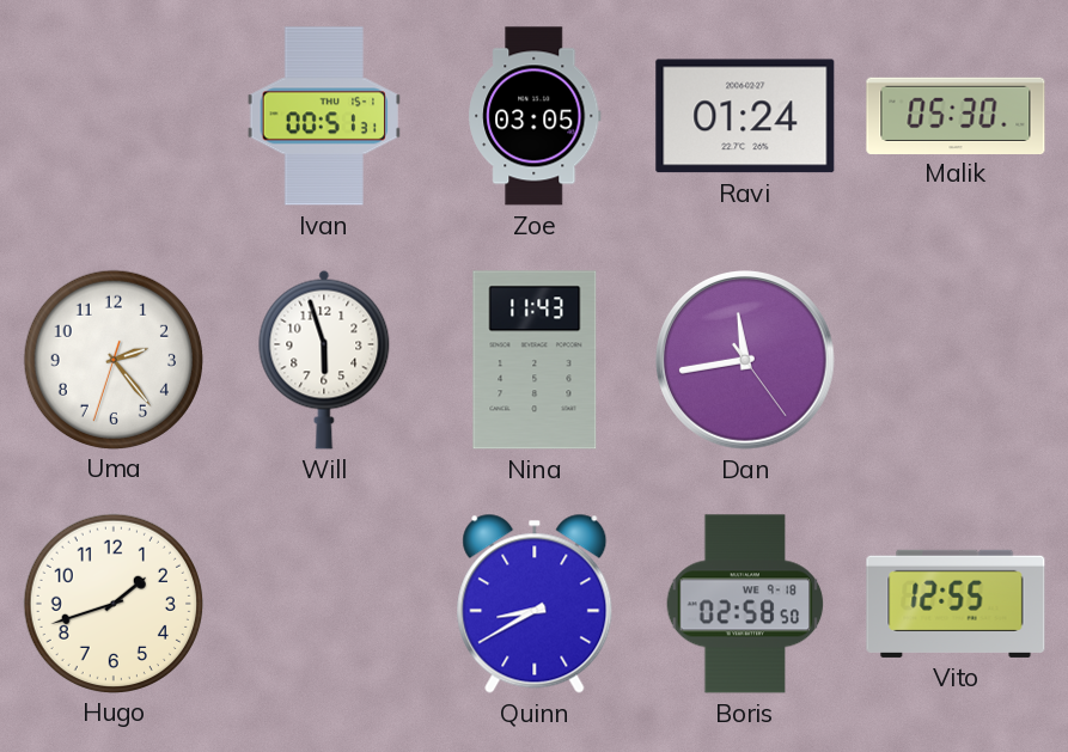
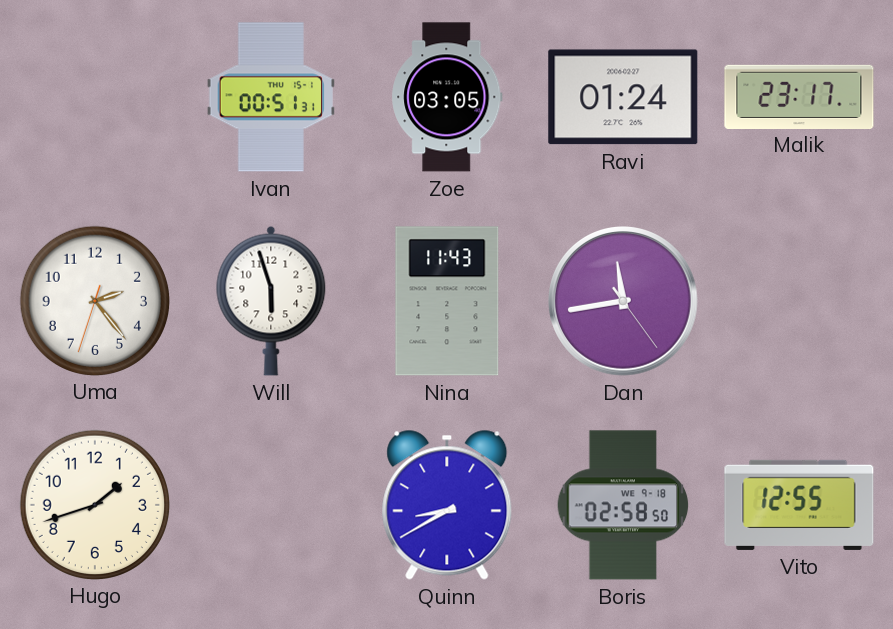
Malik: 05:30 -> 23:17 (799, 96)
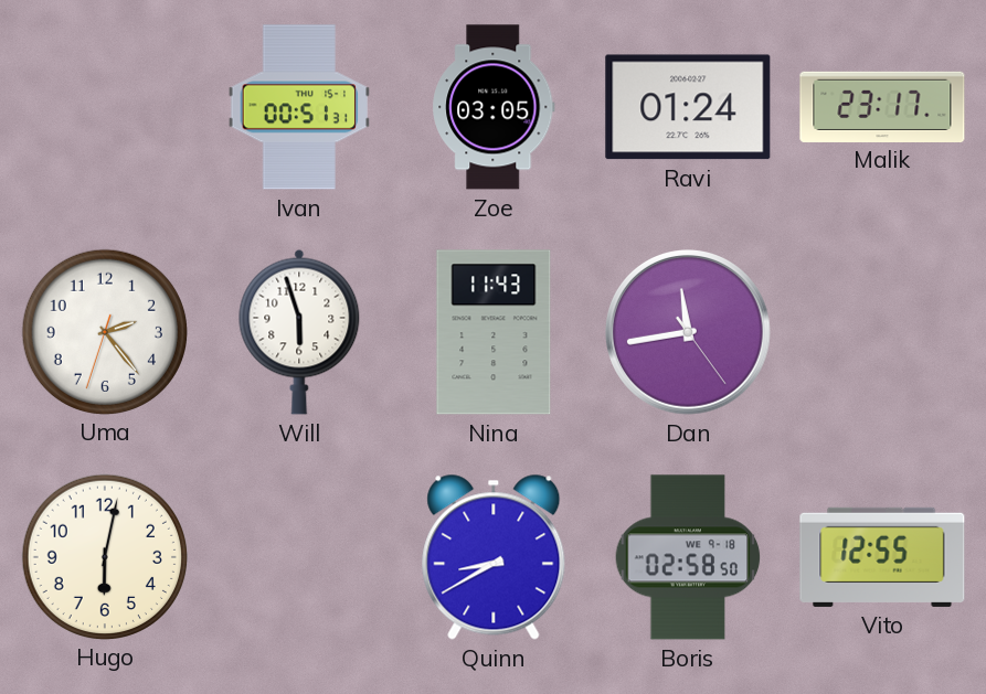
Hugo: 1:42 -> 6:02 (104, 556)
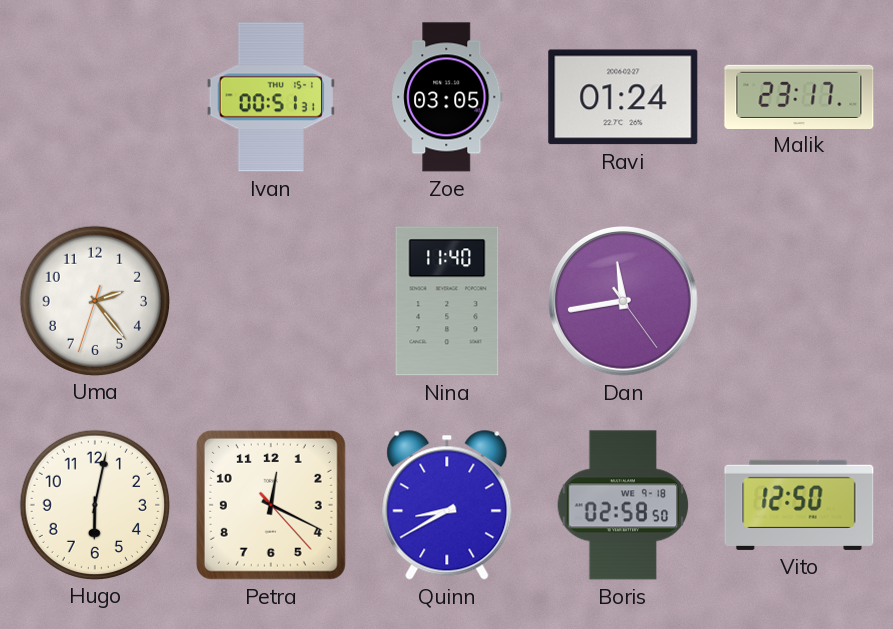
Will: 5:57 -> none (299, 332)
Nina: 11:43 -> 11:40 (447, 301)
Petra: none -> 12:19 (271, 505)
Vito: 12:55 -> 12:50 (799, 505)
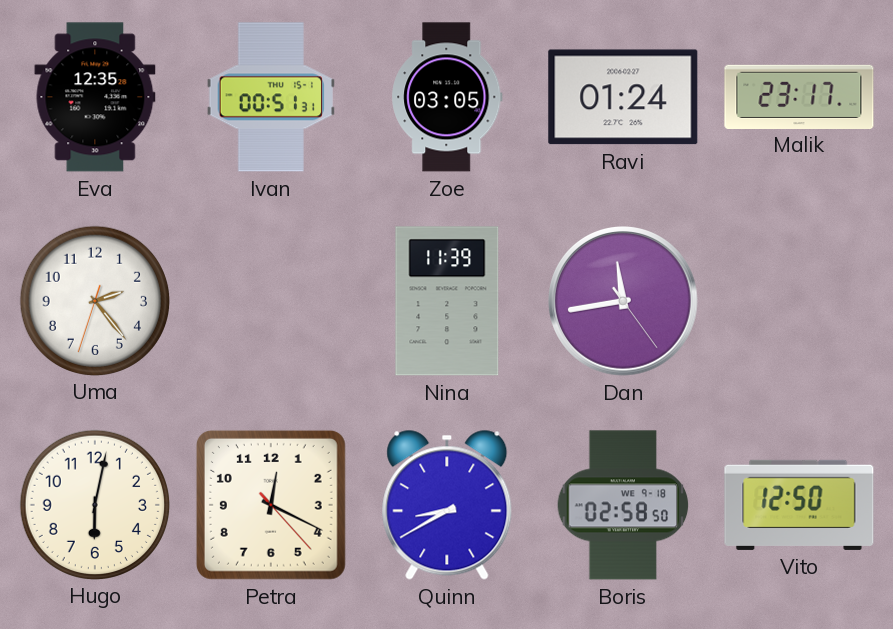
Eva: none -> 12:35 (95, 97)
Nina: 11:40 -> 11:39 (447, 301)
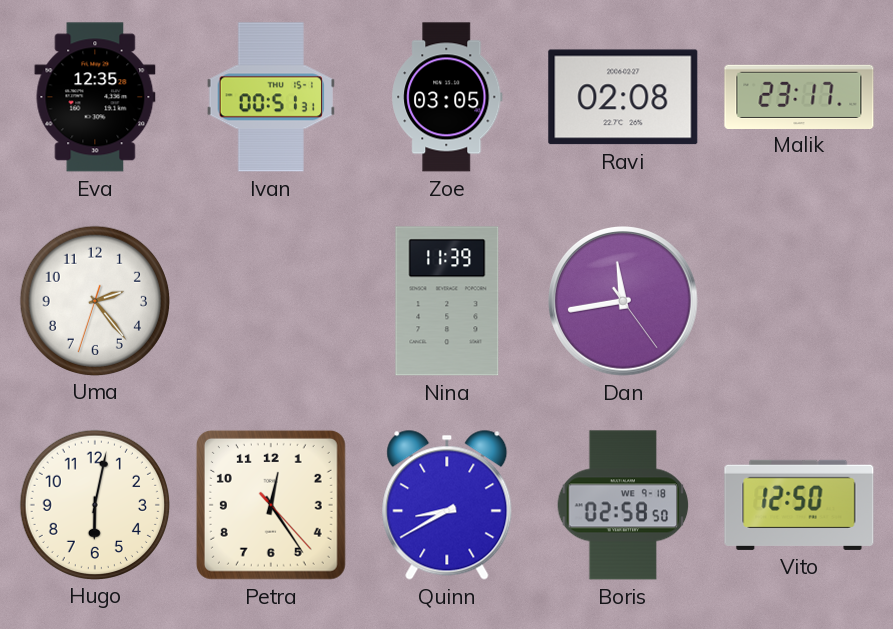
Ravi: 01:24 -> 02:08 (623, 97)
Petra: 12:19 -> 12:24 (271, 505)
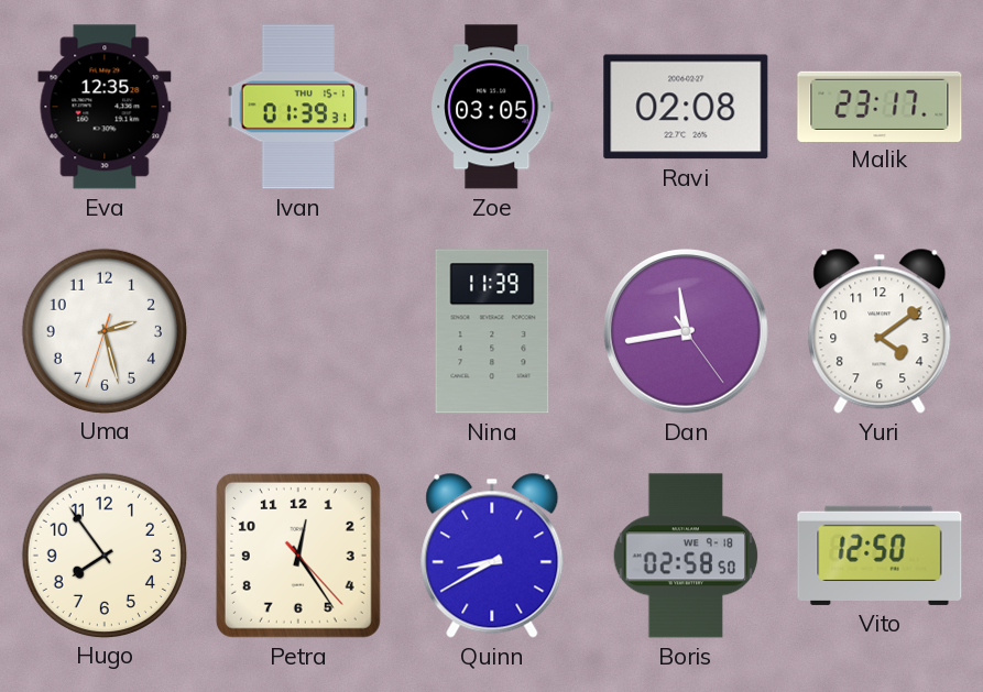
Ivan: 00:51 -> 01:39 (297, 107)
Uma: 2:23 -> 2:27 (103, 330)
Yuri: none -> 4:09 (880, 331)
Hugo: 6:02 -> 7:54 (103, 554)
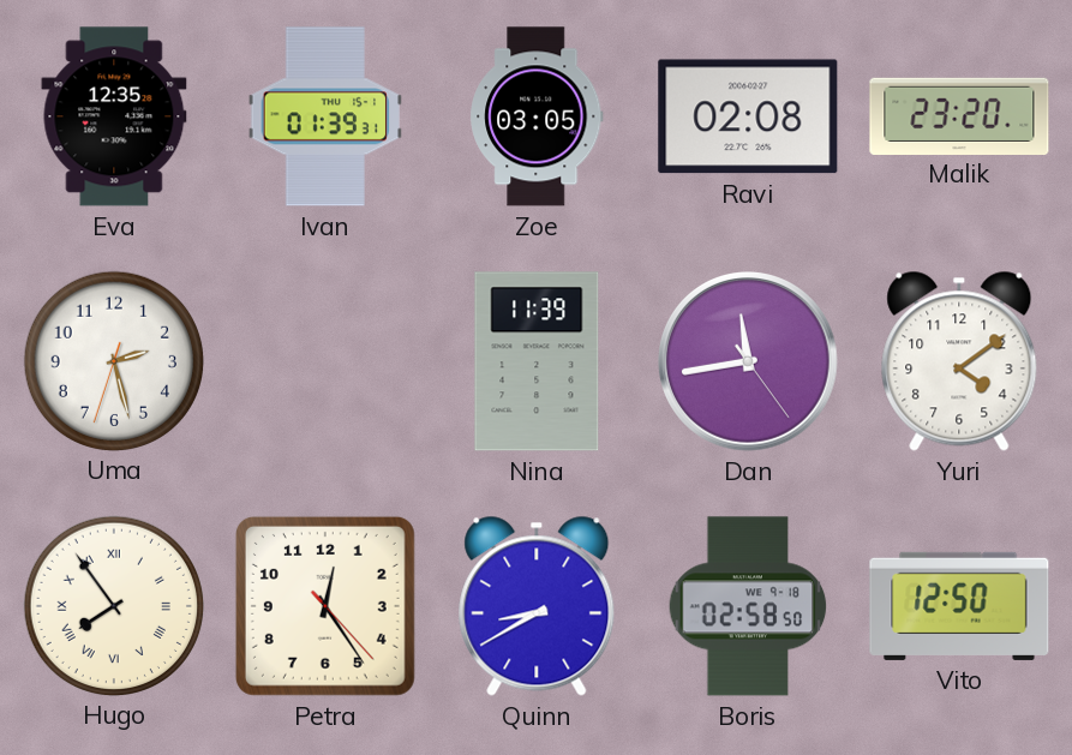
Malik: 23:17 -> 23:20 (959, 115)
Hugo numerals: Arabic -> Roman (113, 605)
